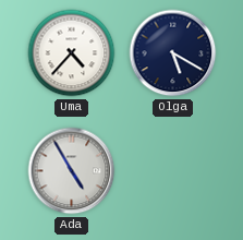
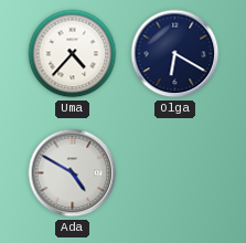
Olga: 5:20 -> 6:20 (175, 54)
Ada: 4:55 -> 4:50 (73, 173)
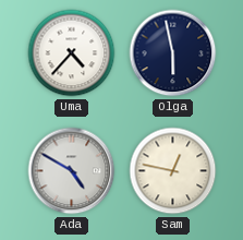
Olga: 6:20 -> 5:58 (173, 53)
Sam: none -> 12:47 (173, 171)
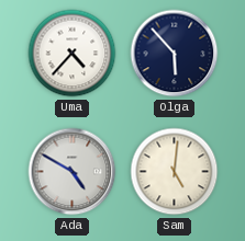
Olga: 5:58 -> 5:53 (175, 54)
Sam: 12:47 -> 5:01 (175, 172)
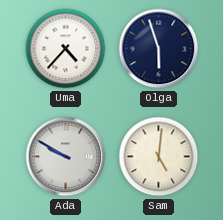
Olga: 5:53 -> 5:57 (159, 49)
Ada: 4:50 -> 9:50 (66, 157)
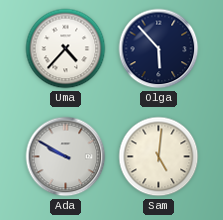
Olga: 5:57 -> 5:53 (159, 49)
